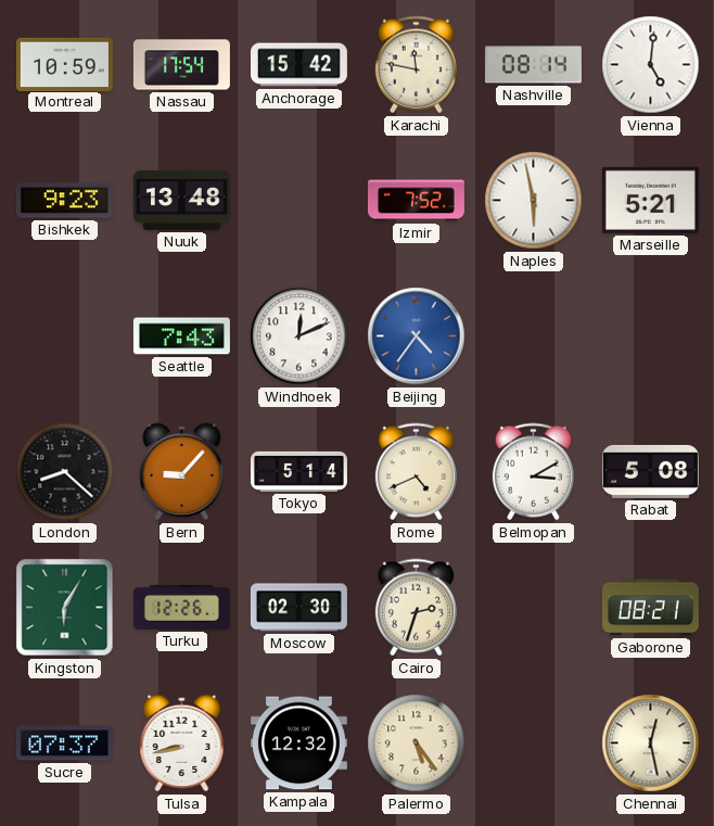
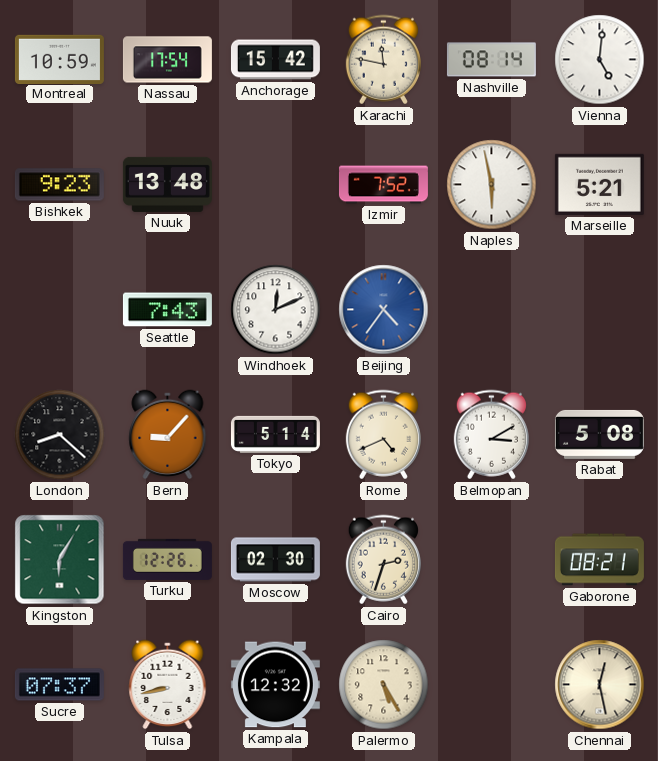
Palermo: 5:24 -> 5:25 (384, 685)
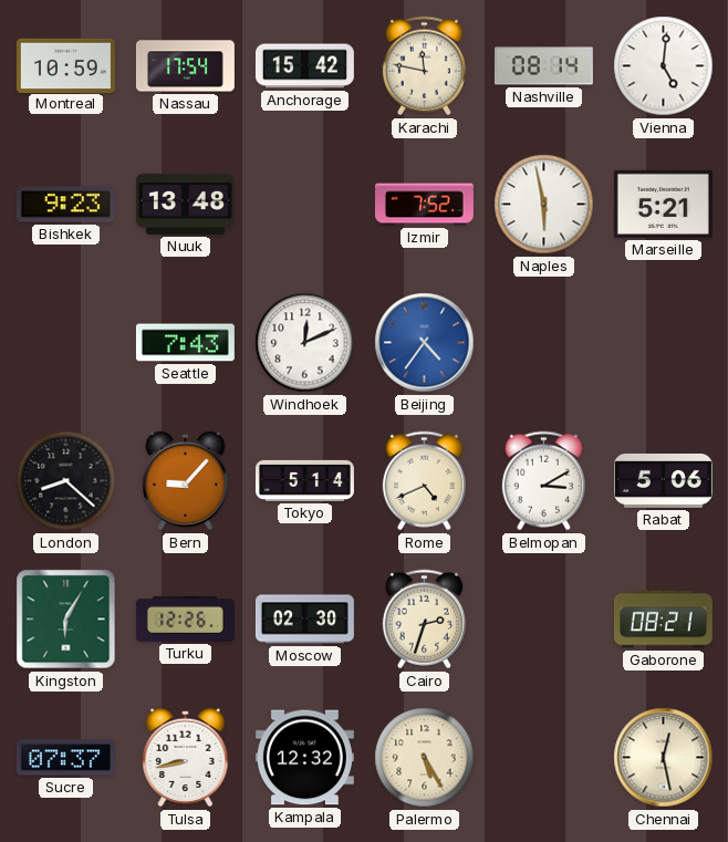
Rabat: 5:08 -> 5:06 (663, 480)
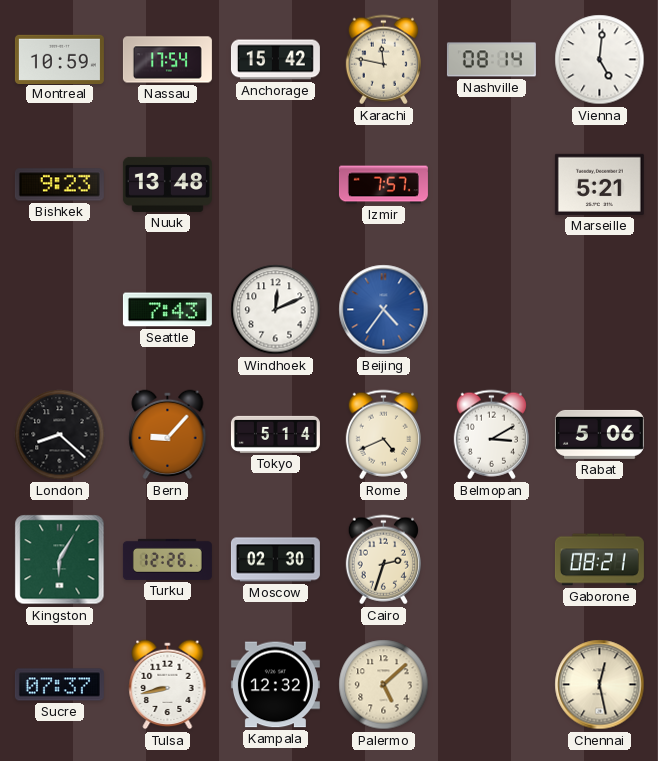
Izmir: 7:52 -> 7:57 (383, 185)
Naples: 5:58 -> none (544, 205)
Palermo: 5:25 -> 5:08 (384, 685)
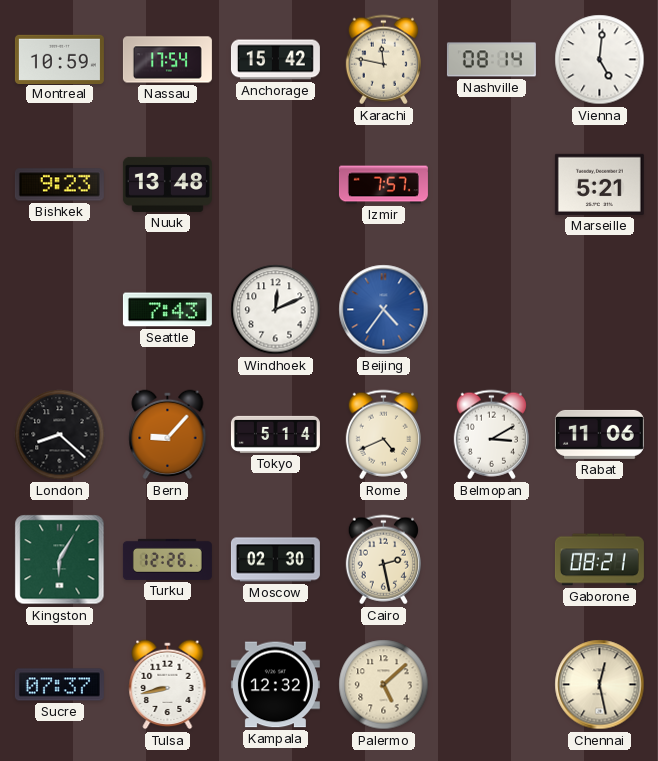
Rabat: 5:06 -> 11:06 (599, 434)
Cairo: 2:33 -> 2:28 (383, 560)
